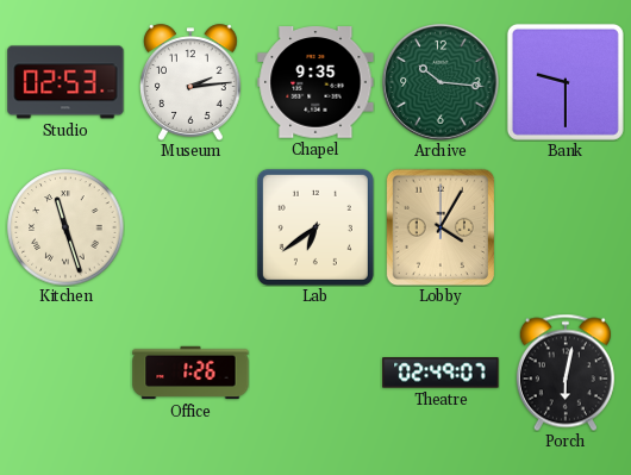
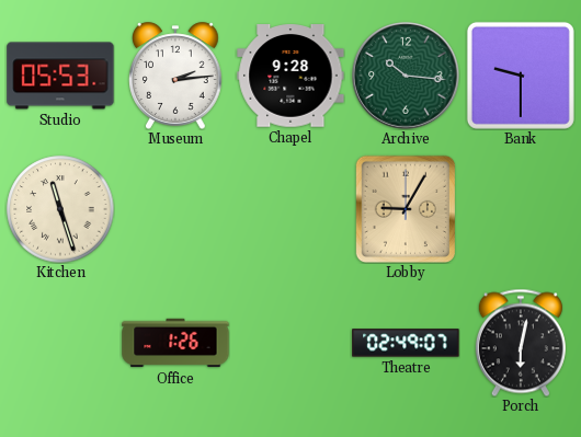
Studio: 02:53 -> 05:53 (60, 76)
Chapel: 9:35 -> 9:28 (290, 76)
Lab: 6:39 -> none (315, 227)
Lobby: 4:05 -> 9:05 (405, 208)
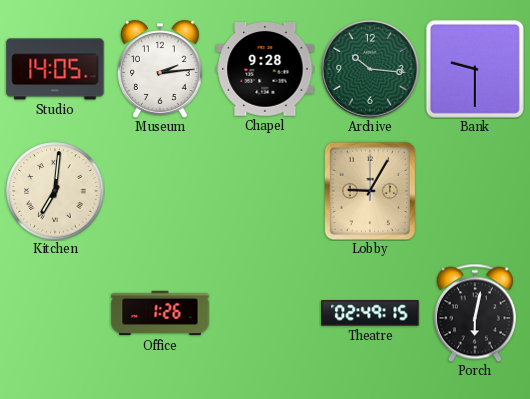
Studio: 05:53 -> 14:05 (55, 69)
Kitchen: 11:27 -> 7:01 (55, 191)
Theatre: 02:49:07 -> 02:49:15 (370, 313)
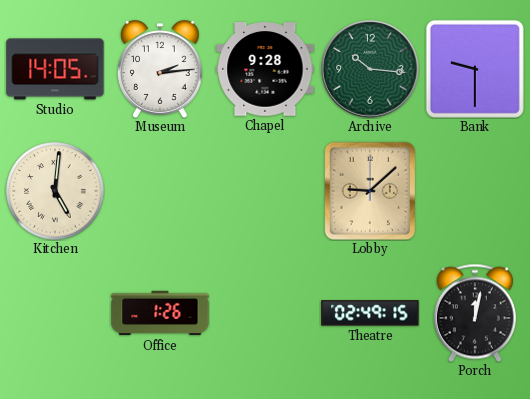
Kitchen: 7:01 -> 5:01 (55, 191)
Lobby: 9:05 -> 9:08 (369, 190)
Porch: 6:02 -> 12:02 (475, 313)
